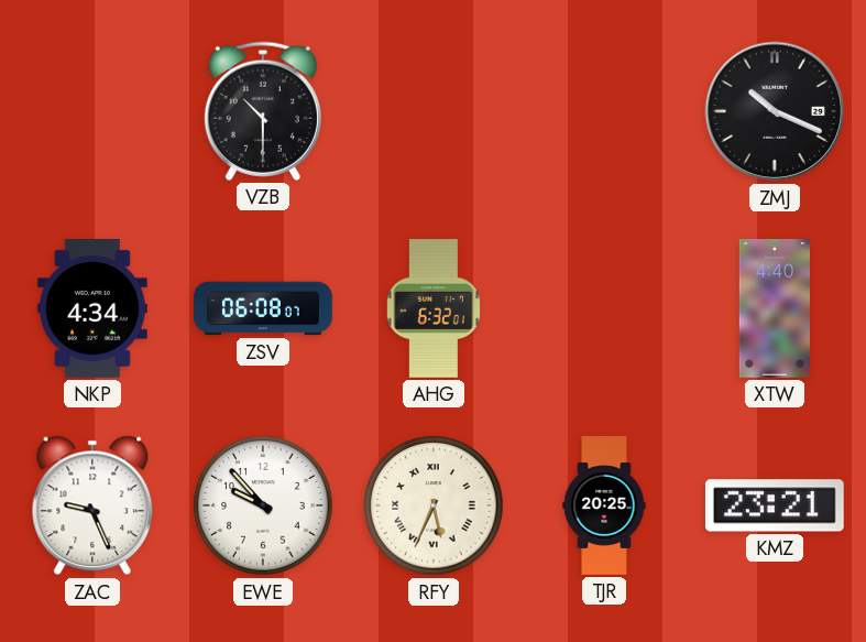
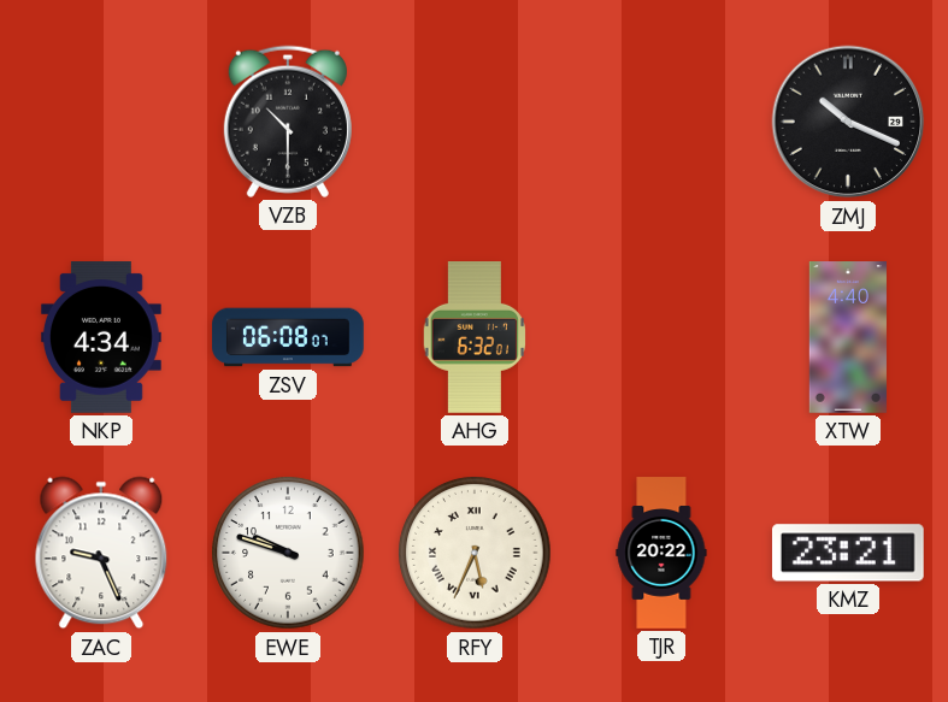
EWE: 9:53 -> 9:48 (288, 553)
TJR: 20:25 -> 20:22 (661, 553)
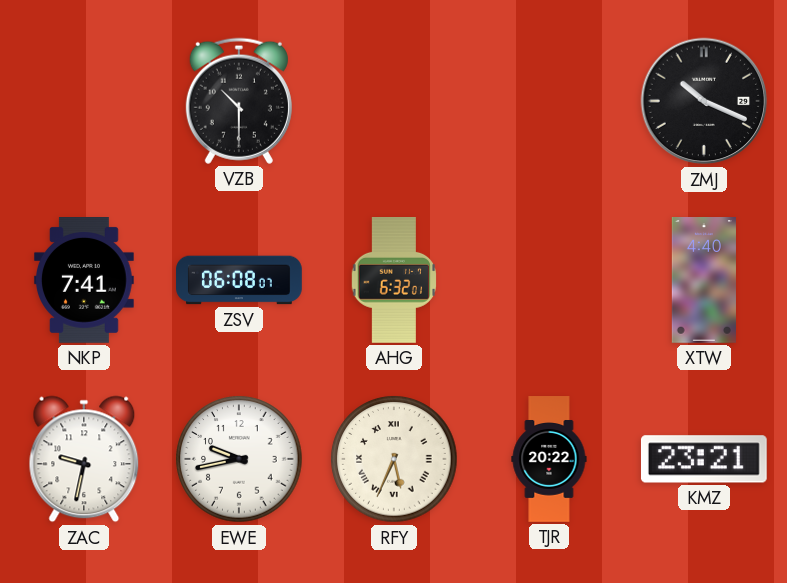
NKP: 4:34 -> 7:41 (84, 281)
ZAC: 9:26 -> 9:32 (84, 459)
EWE: 9:48 -> 9:43 (239, 459)
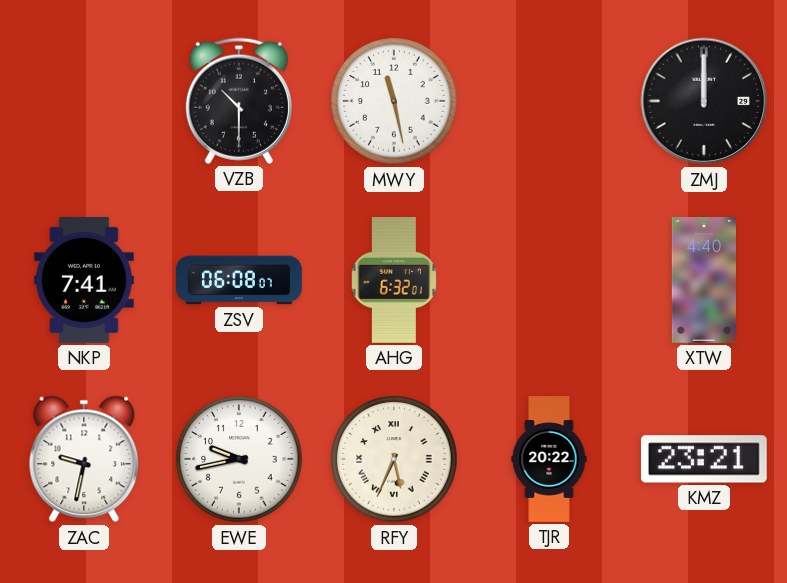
MWY: none -> 11:28 (394, 101)
ZMJ: 10:19 -> 12:00 (704, 101)
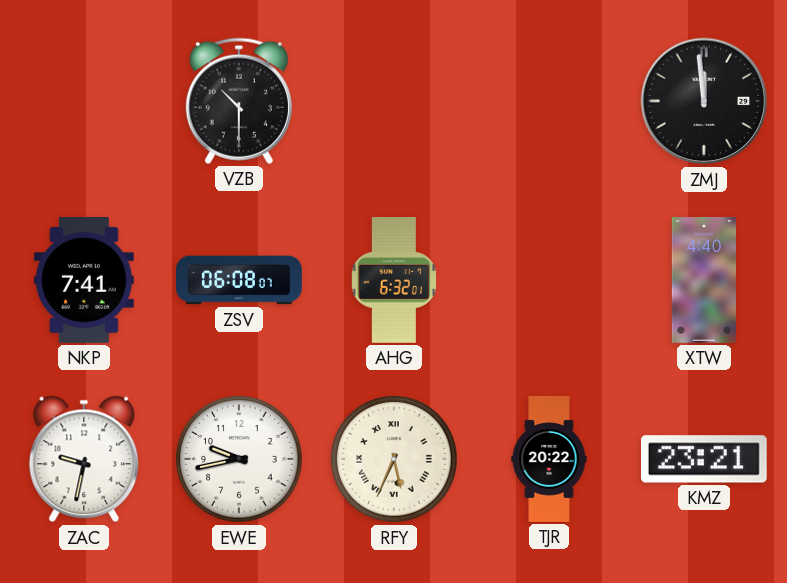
MWY: 11:28 -> none (394, 101)
ZMJ: 12:00 -> 11:59 (704, 101)
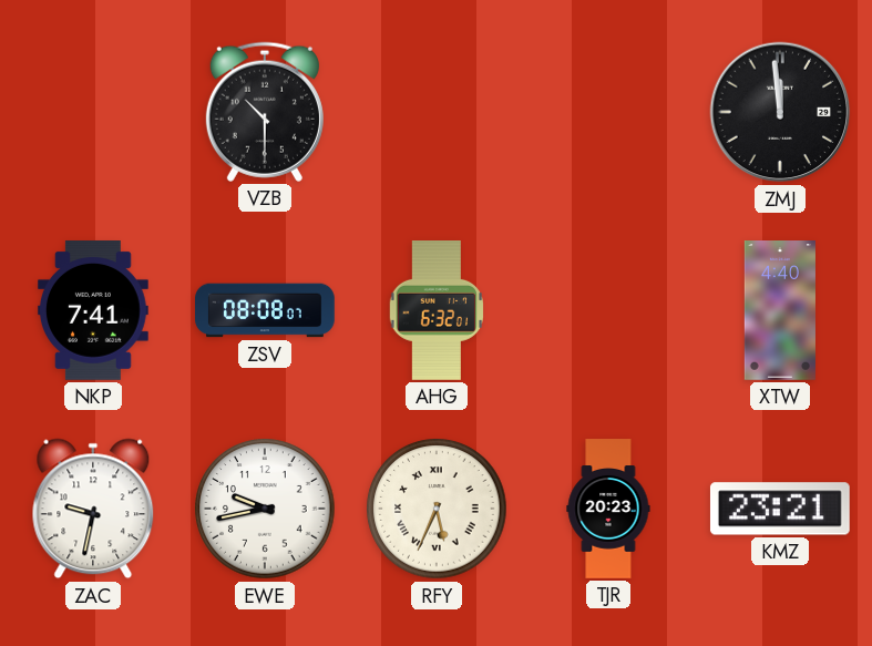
ZSV: 06:08 -> 08:08 (265, 310)
TJR: 20:22 -> 20:23 (608, 509)
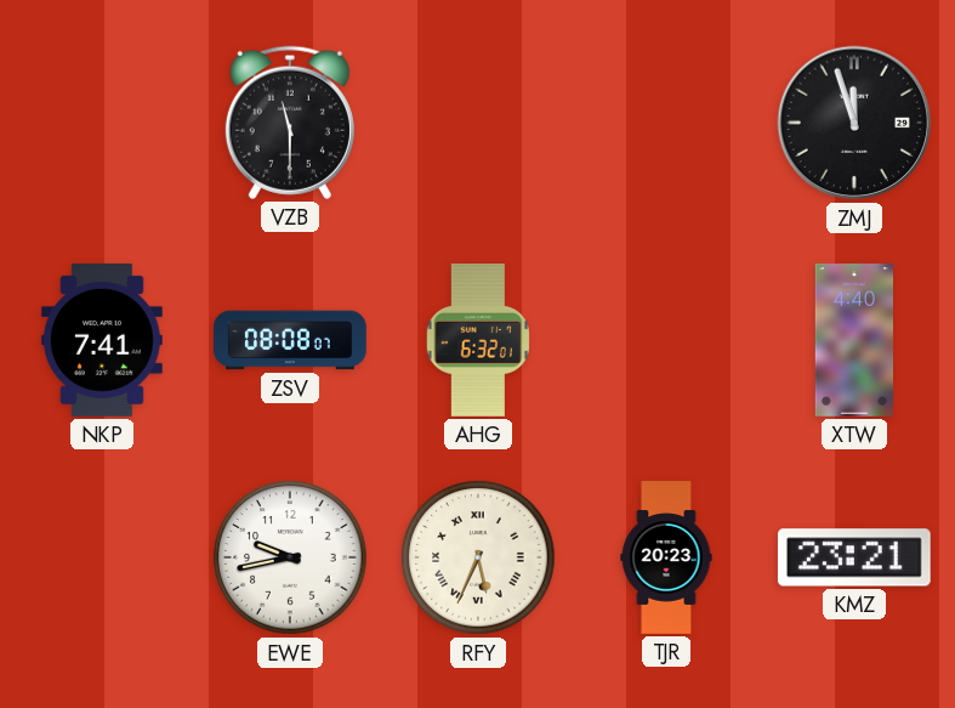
VZB: 10:30 -> 11:30 (290, 123)
ZMJ: 11:59 -> 11:57 (854, 123)
ZAC: 9:32 -> none (93, 509)
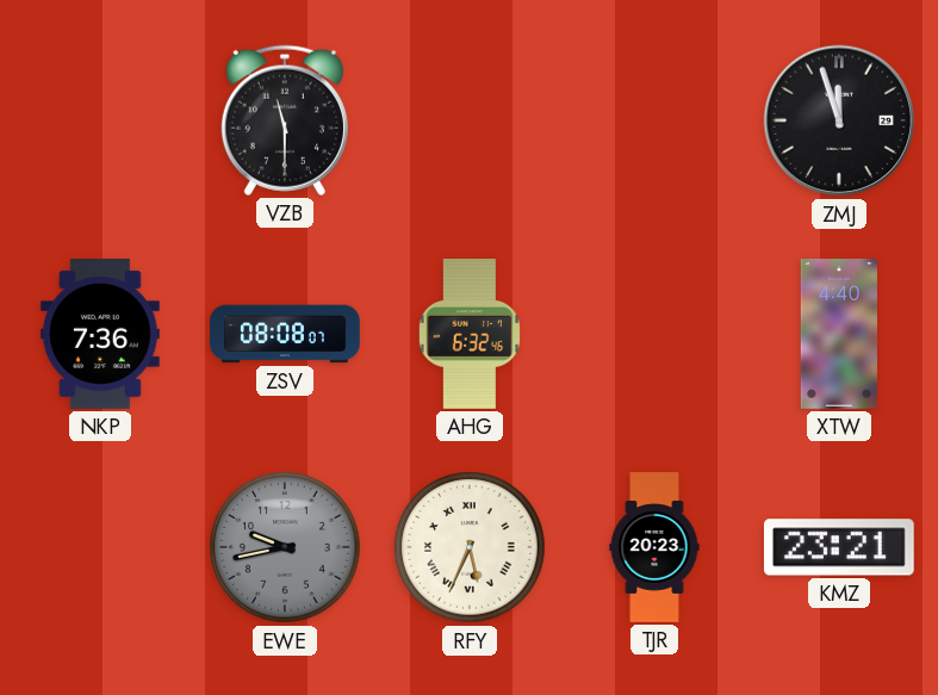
NKP: 7:41 -> 7:36 (100, 335)
AHG: 6:32:01 -> 6:32:46 (468, 335)
EWE dial: white -> grey (285, 547)
